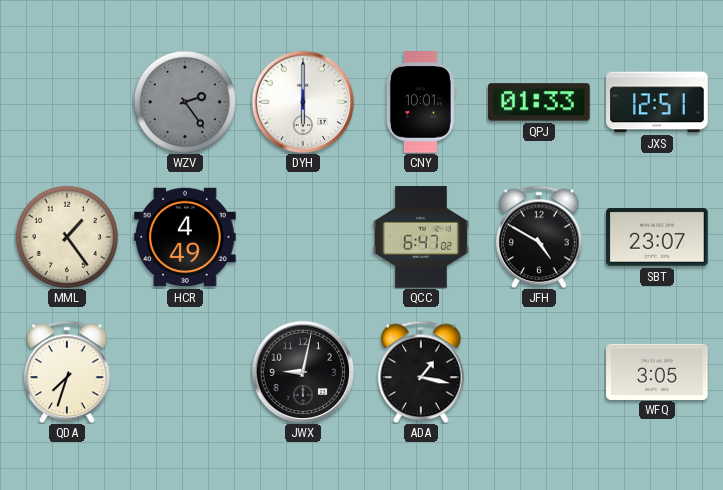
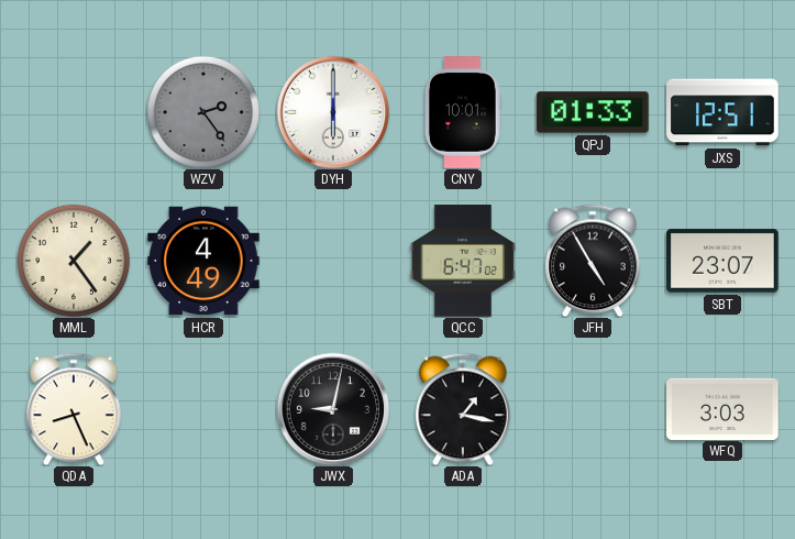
JFH: 4:50 -> 4:55 (593, 261)
QDA: 7:33 -> 8:26 (74, 409)
WFQ: 3:05 -> 3:03 (722, 408)
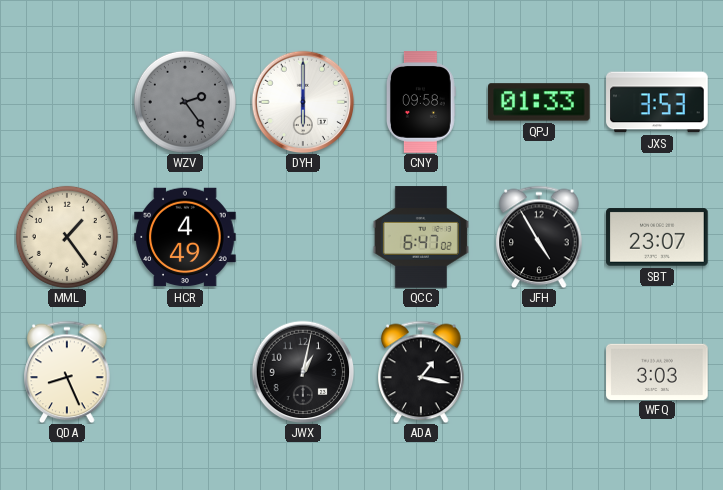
CNY: 10:01 -> 09:58 (421, 102)
JXS: 12:51 -> 3:53 (657, 102)
JWX: 9:02 -> 1:02 (303, 372)
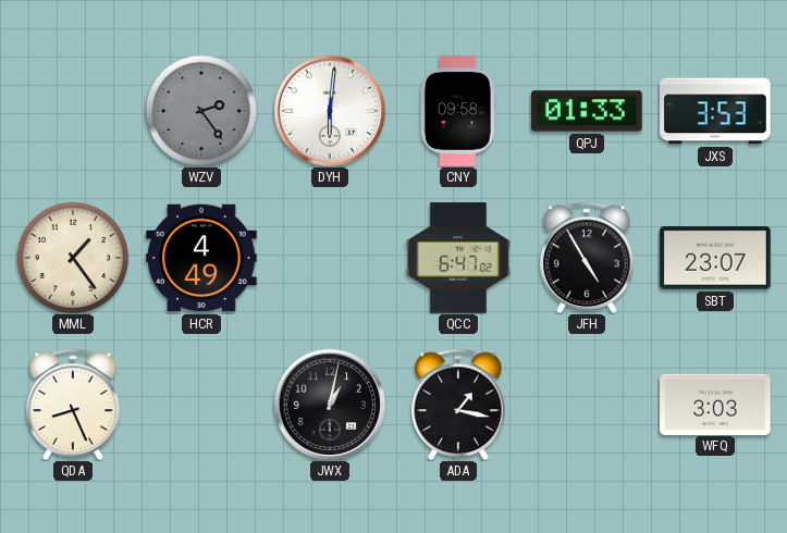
DYH: 6:00 -> 6:01 (330, 111)
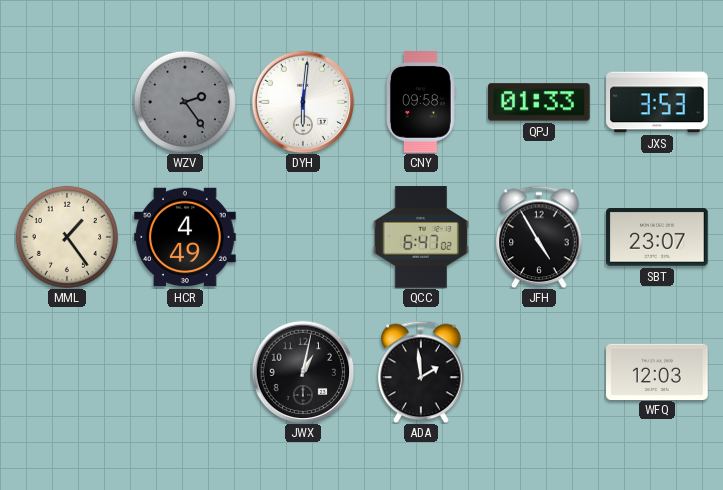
QDA: 8:26 -> none (73, 405)
ADA: 1:17 -> 1:59 (421, 372)
WFQ: 3:03 -> 12:03 (657, 371)
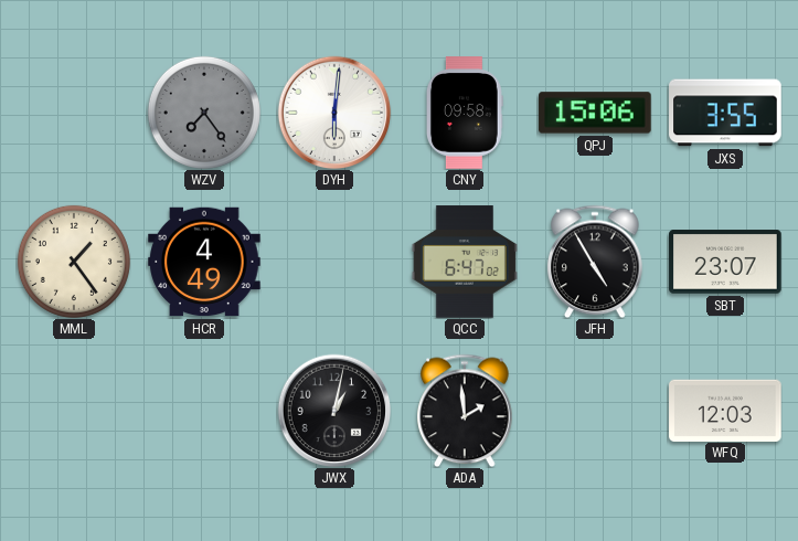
WZV: 2:24 -> 7:24 (204, 113)
QPJ: 01:33 -> 15:06 (595, 113)
JXS: 3:53 -> 3:55 (725, 113)
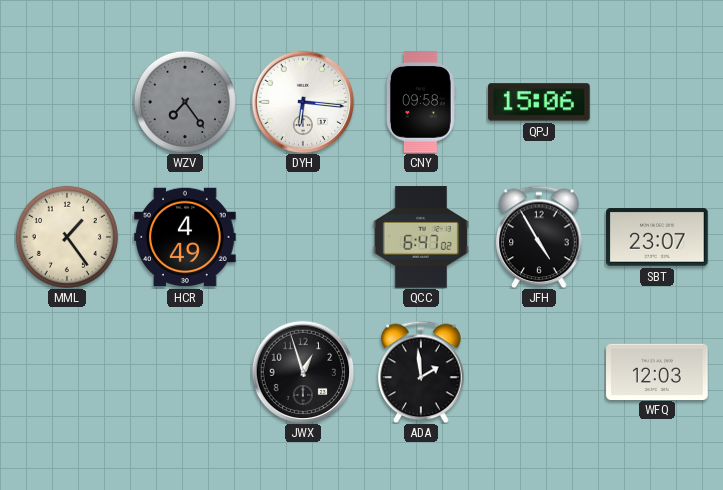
DYH: 6:01 -> 6:16 (303, 102)
JXS: 3:55 -> none (725, 113)
JWX: 1:02 -> 12:57 (303, 372)
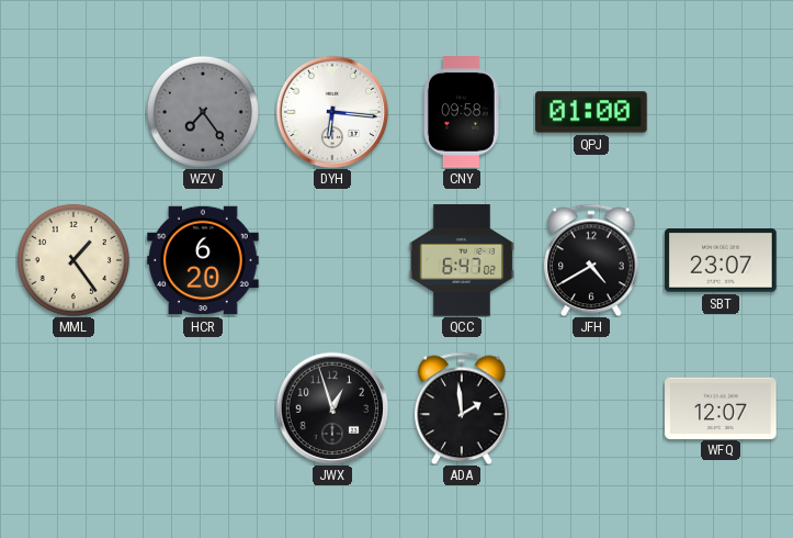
QPJ: 15:06 -> 01:00 (591, 112)
HCR: 4:49 -> 6:20 (203, 260)
JFH: 4:55 -> 4:40 (591, 260)
WFQ: 12:03 -> 12:07 (721, 407)
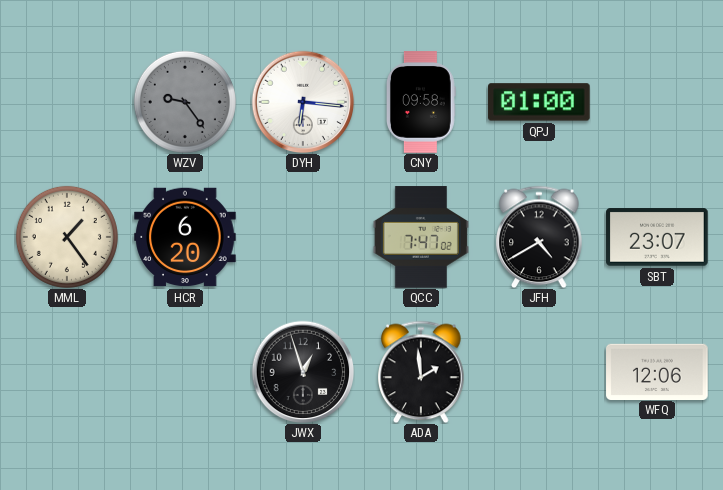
WZV: 7:24 -> 9:24 (185, 102)
QCC: 6:47 -> 7:47 (421, 237)
WFQ: 12:07 -> 12:06 (657, 371)
